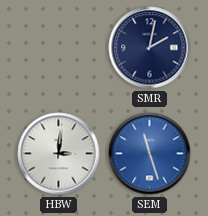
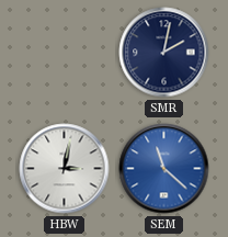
HBW: 3:01 -> 3:02 (65, 169)
SEM: 11:27 -> 11:22 (164, 169)
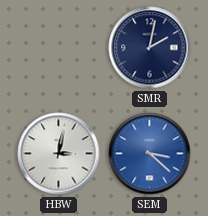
SEM: 11:22 -> 3:22 (150, 154)
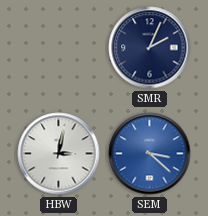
SMR: 2:02 -> 2:04 (150, 48)
